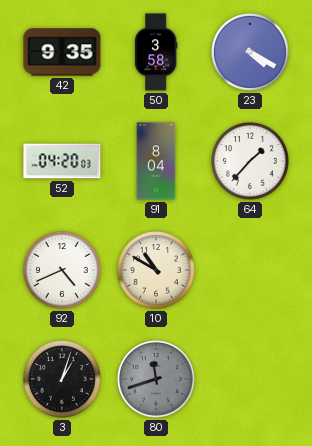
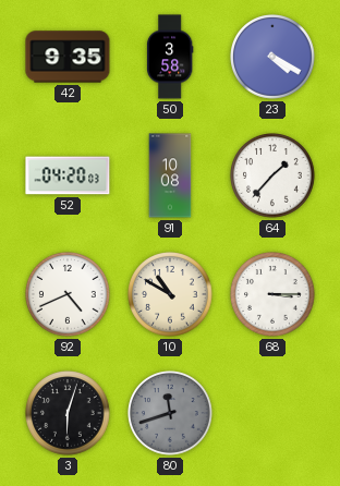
91: 8:04 -> 10:08 (170, 175)
68: none -> 3:15 (272, 294)
3: 1:03 -> 6:03 (68, 413)
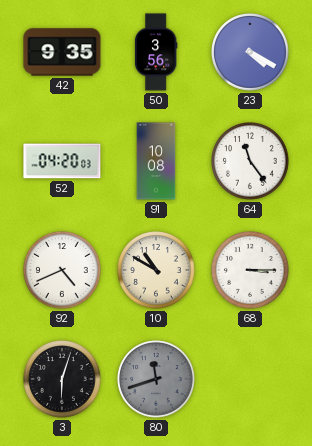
50: 3:58 -> 3:56 (156, 52)
64: 1:37 -> 11:24 (250, 161)
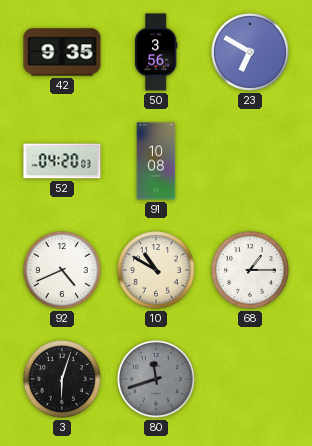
23: 4:20 -> 6:50 (250, 52)
64: 11:24 -> none (250, 161)
68: 3:15 -> 1:15 (250, 270)
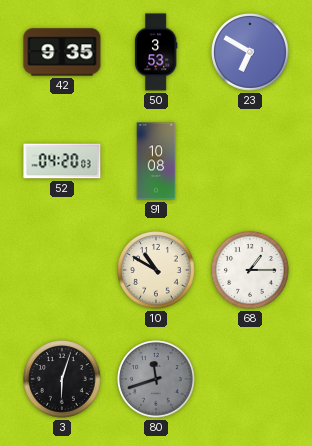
50: 3:56 -> 3:53 (156, 52)
92: 4:41 -> none (62, 270)
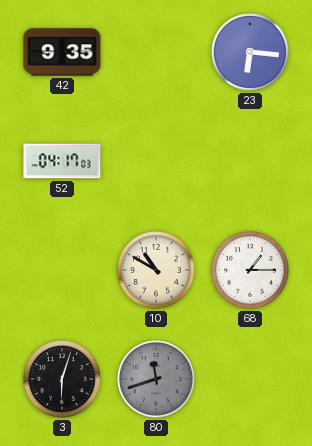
50: 3:53 -> none (156, 52)
23: 6:50 -> 6:16 (250, 52)
52: 04:20 -> 04:17 (62, 161)
91: 10:08 -> none (156, 161)
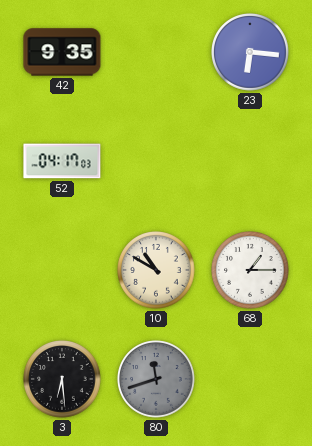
3: 6:03 -> 6:29 (62, 379)
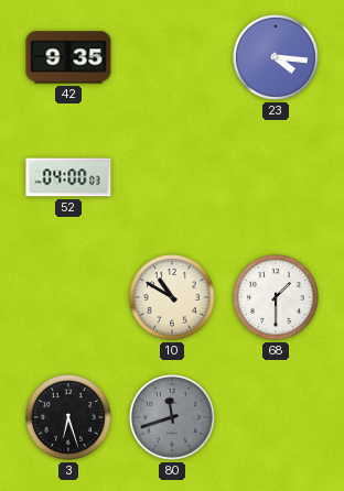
23: 6:16 -> 4:16 (276, 57)
52: 04:17 -> 04:00 (68, 177)
68: 1:15 -> 1:30 (276, 297)
3: 6:29 -> 6:27 (68, 417)
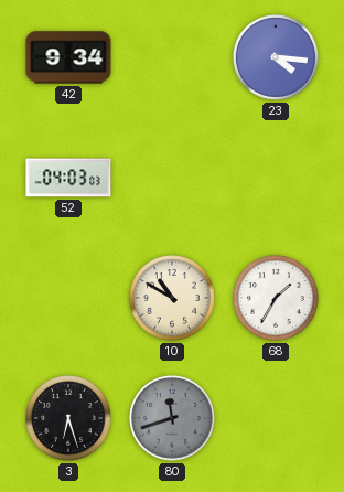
42: 9:35 -> 9:34 (68, 57)
52: 04:00 -> 04:03 (68, 178)
68: 1:30 -> 1:35 (276, 298)
